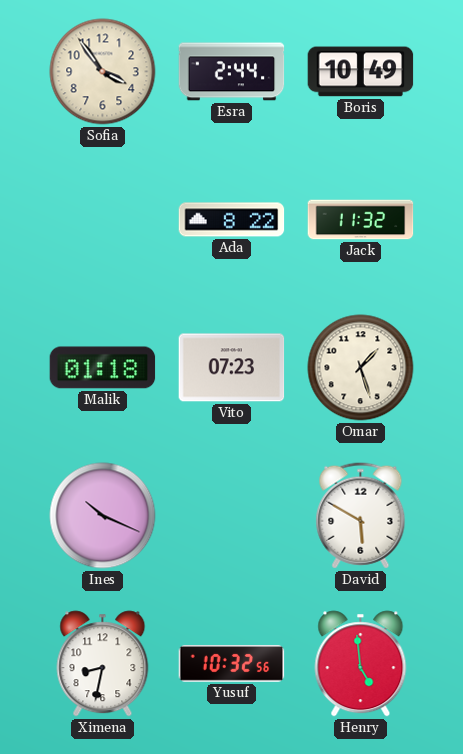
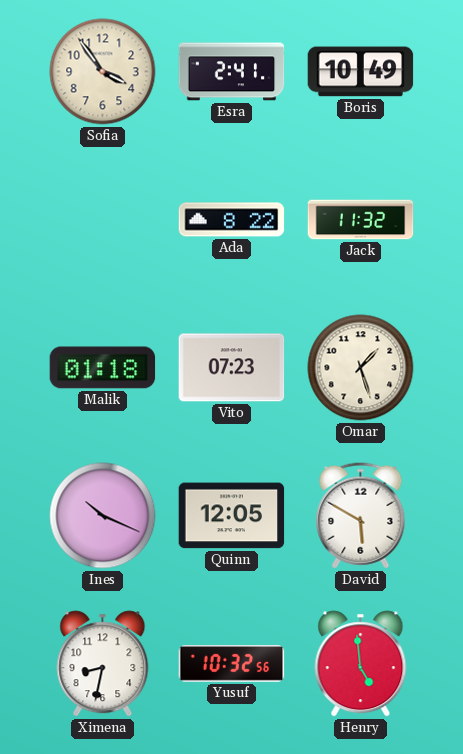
Esra: 2:44 -> 2:41 (232, 72)
Quinn: none -> 12:05 (232, 516)
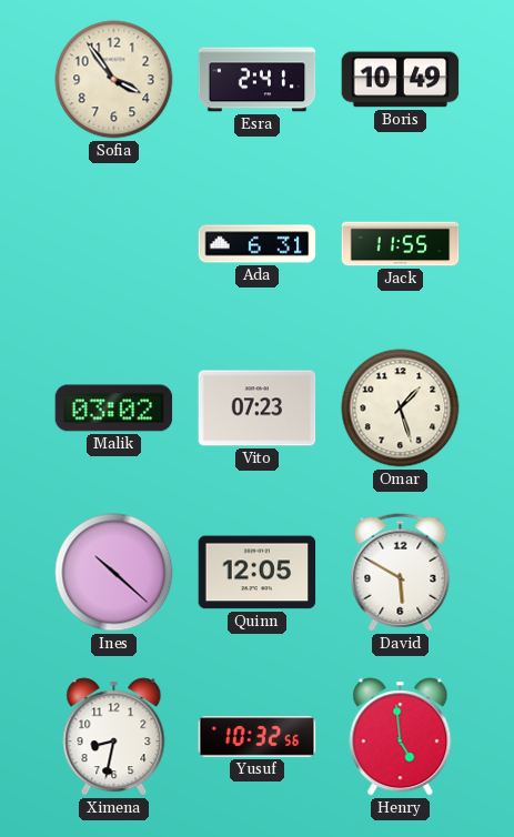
Ada: 8:22 -> 6:31 (258, 244)
Jack: 11:32 -> 11:55 (401, 244)
Malik: 01:18 -> 03:02 (114, 409)
Ines: 10:19 -> 10:22 (114, 573)
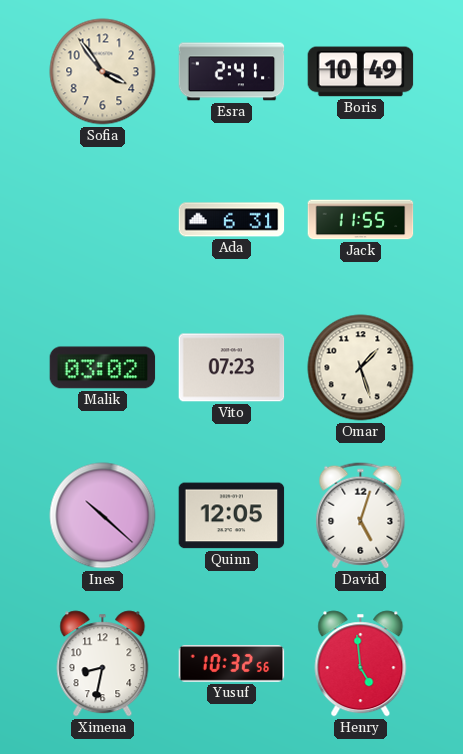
David: 5:50 -> 5:03 (361, 516)
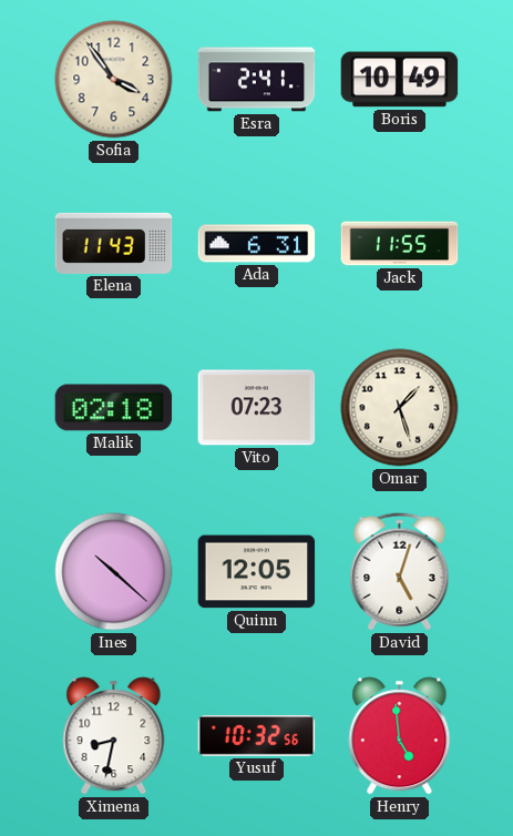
Elena: none -> 11:43 (114, 243)
Malik: 03:02 -> 02:18 (114, 408)
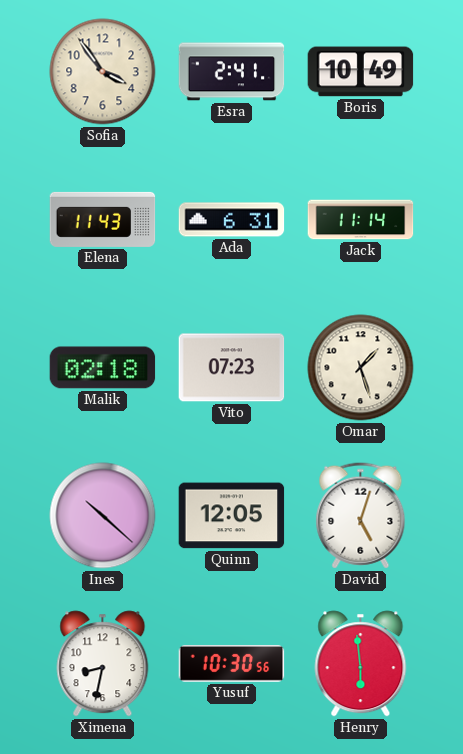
Jack: 11:55 -> 11:14 (361, 220)
Yusuf: 10:32 -> 10:30 (232, 664)
Henry: 4:59 -> 5:59 (361, 664)
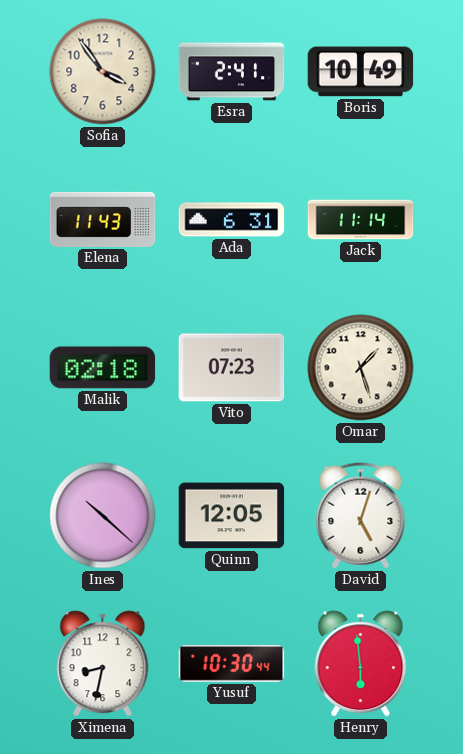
Yusuf: 10:30:56 -> 10:30:44 (232, 664)
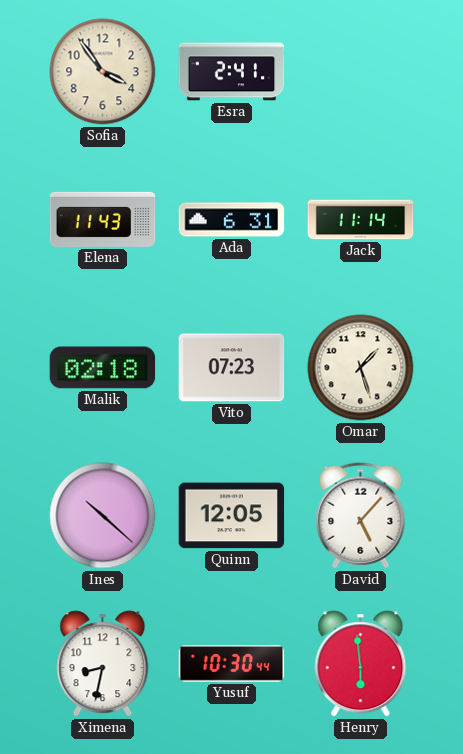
Boris: 10:49 -> none (361, 72)
David: 5:03 -> 5:07 (361, 516)
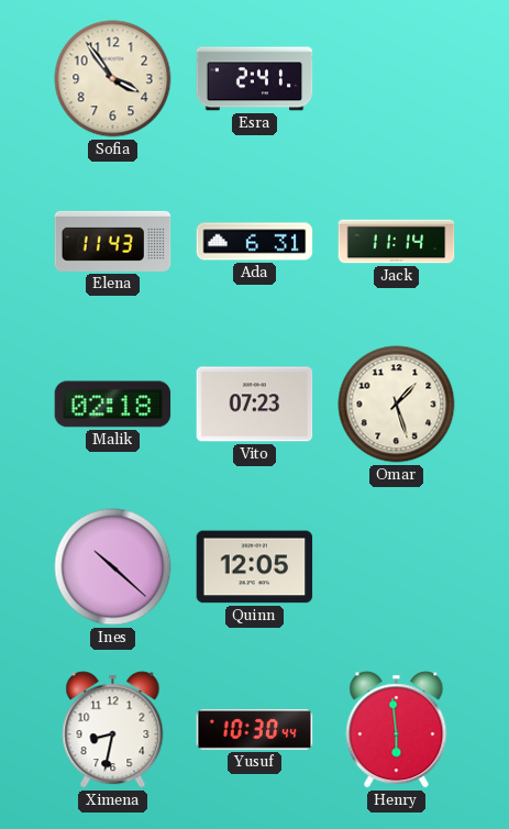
David: 5:07 -> none (361, 516)
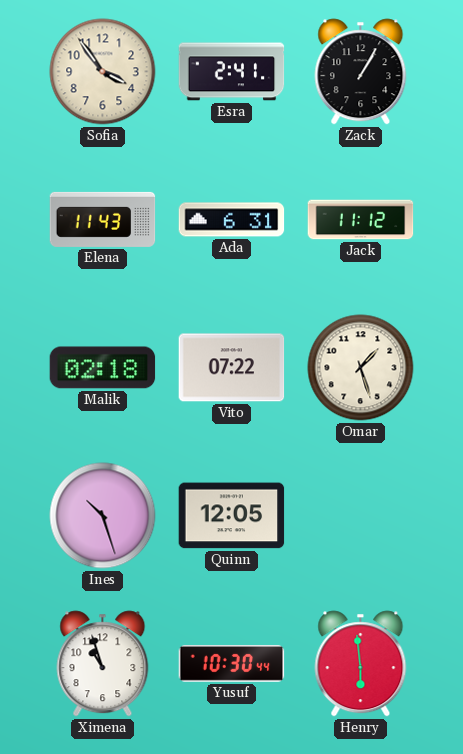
Zack: none -> 1:05 (361, 72)
Jack: 11:14 -> 11:12 (361, 220)
Vito: 07:23 -> 07:22 (232, 368)
Ines: 10:22 -> 10:27 (103, 516)
Ximena: 8:32 -> 10:57 (103, 664)
